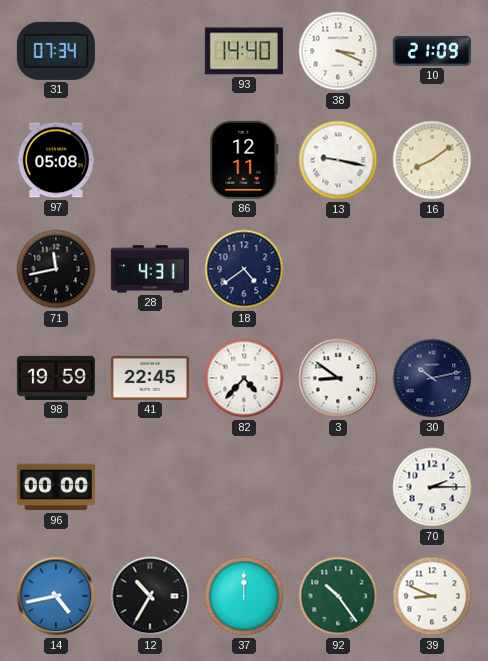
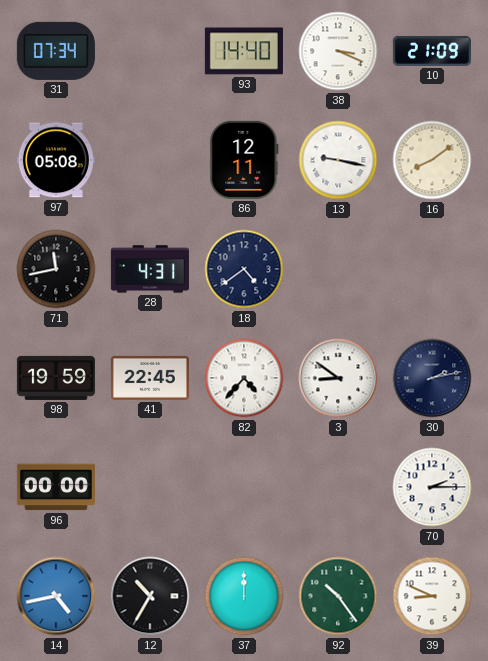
30: 10:13 -> 2:13 (432, 378)
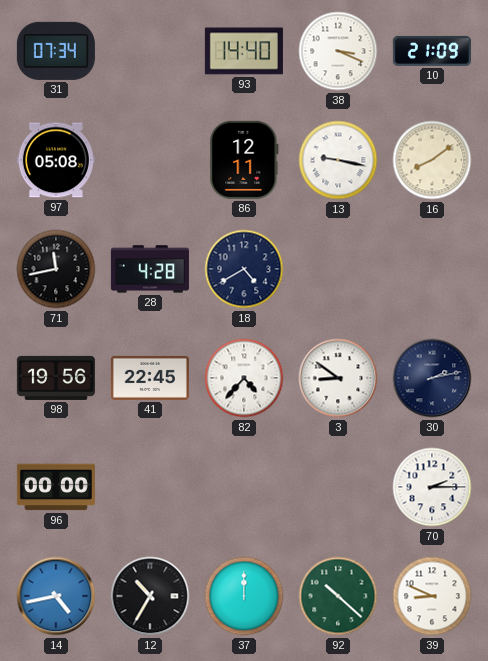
28: 4:31 -> 4:28 (150, 269)
18: 4:39 -> 4:40 (244, 269)
98: 19:59 -> 19:56 (56, 378)
92: 10:24 -> 10:22 (338, 596)
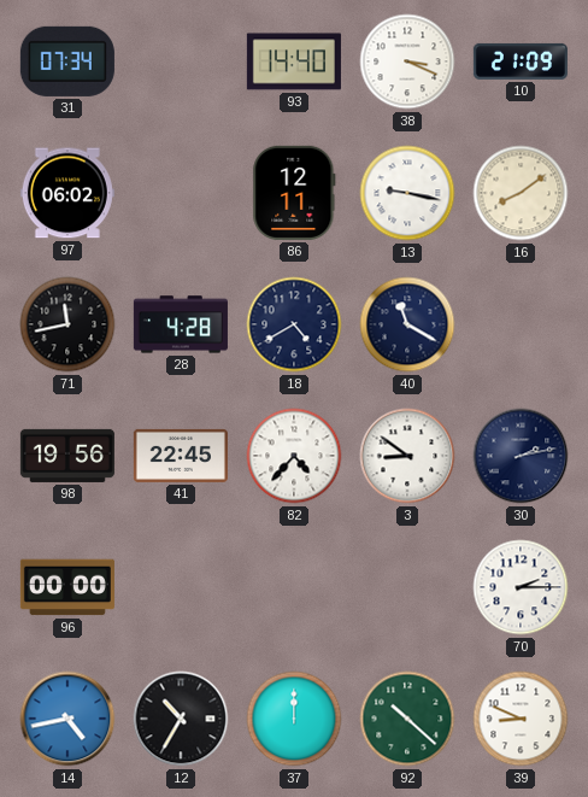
97: 05:08 -> 06:02 (67, 193)
40: none -> 11:20 (407, 324)
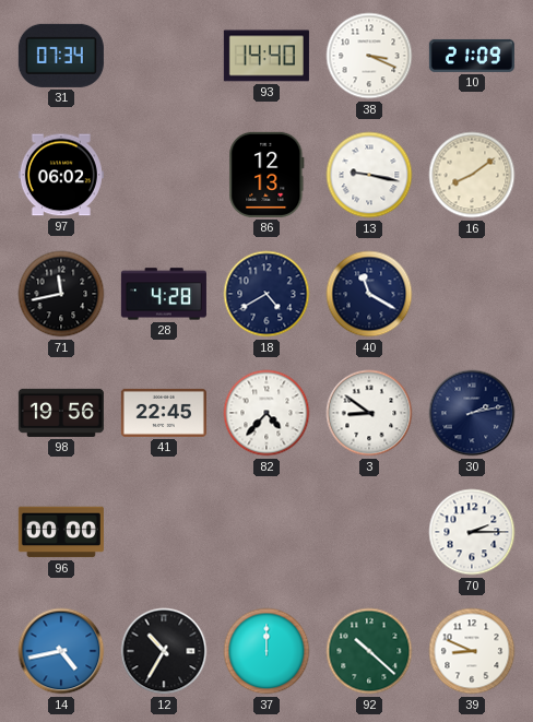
86: 12:11 -> 12:13 (266, 175)
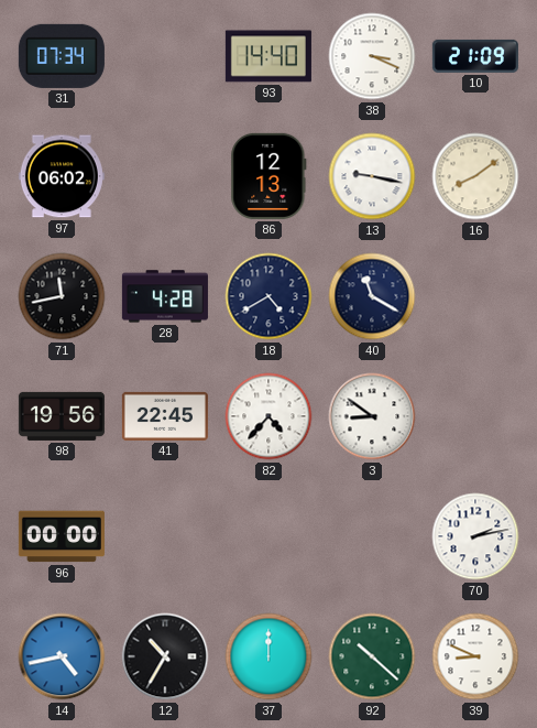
30: 2:13 -> none (472, 413)
70: 2:15 -> 2:13 (475, 536)
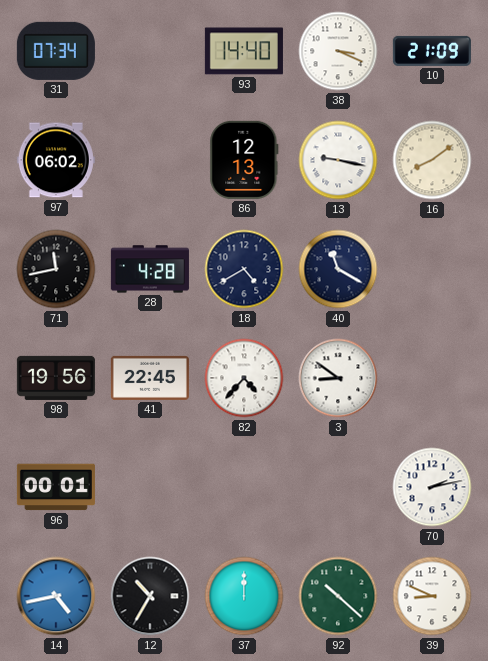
96: 00:00 -> 00:01 (56, 487)
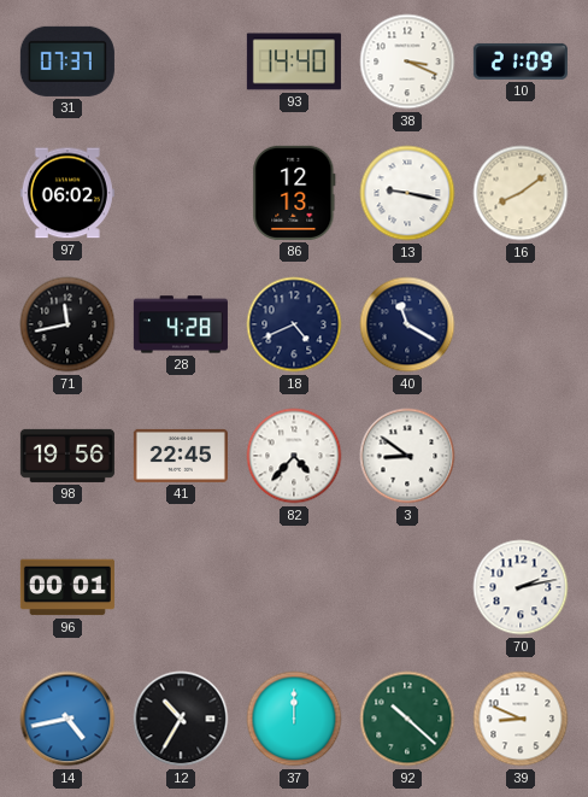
31: 07:34 -> 07:37 (67, 61)
18: 4:40 -> 4:41 (294, 324)
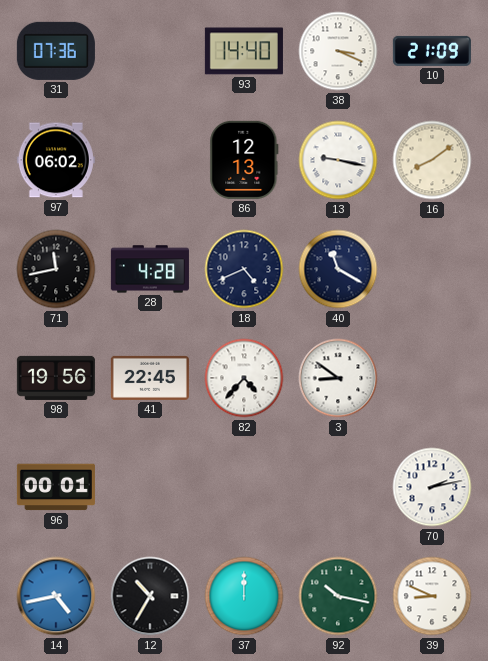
31: 07:37 -> 07:36 (56, 51)
92: 10:22 -> 10:17 (338, 596)
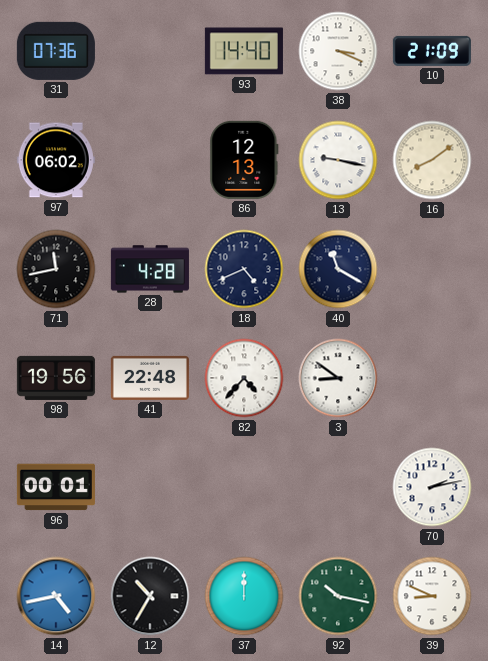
41: 22:45 -> 22:48 (150, 378)
